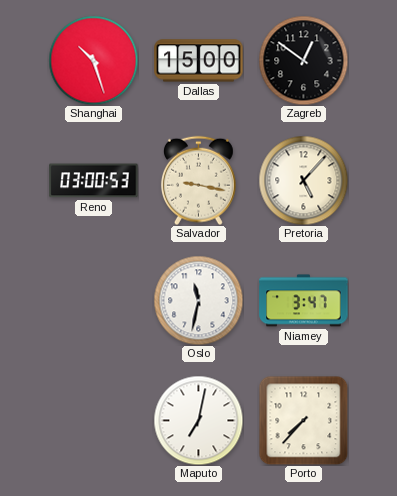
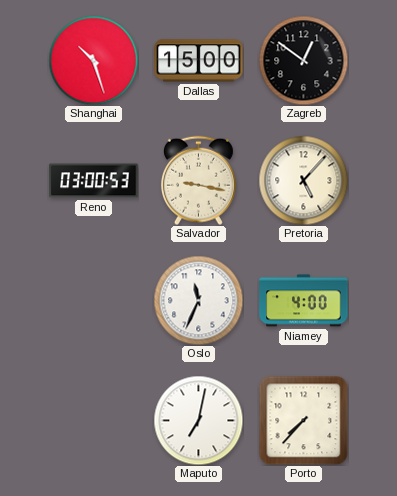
Oslo: 11:32 -> 11:34 (198, 300)
Niamey: 3:47 -> 4:00 (304, 301)
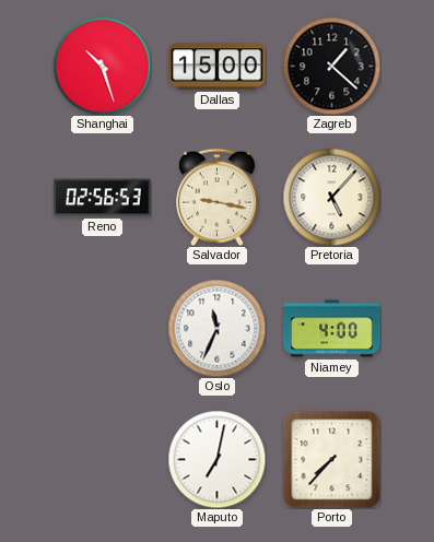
Zagreb: 12:51 -> 1:22 (331, 66)
Reno: 03:00 -> 02:56 (103, 198)
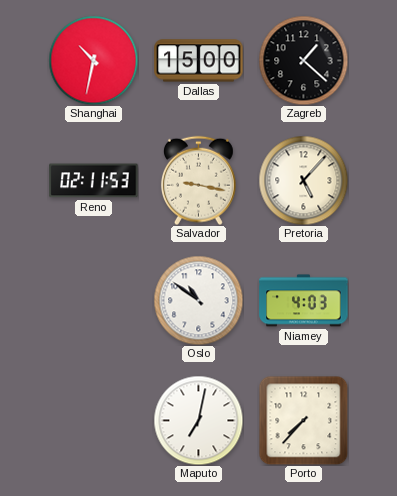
Shanghai: 10:27 -> 10:32 (93, 60)
Reno: 02:56 -> 02:11 (94, 181)
Oslo: 11:34 -> 10:51 (198, 300)
Niamey: 4:00 -> 4:03 (304, 301)
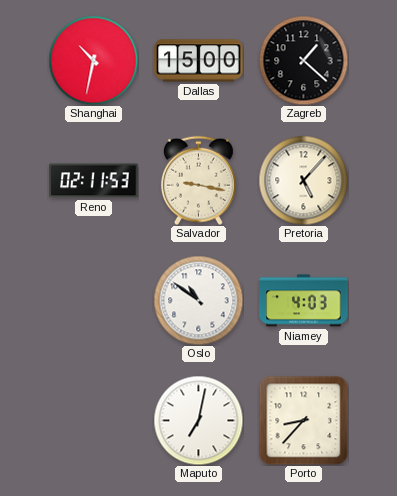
Porto: 7:37 -> 8:37 (303, 420)
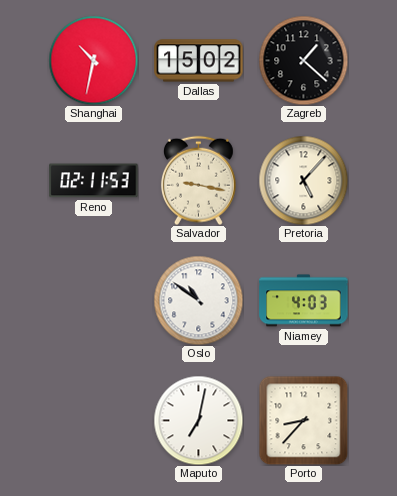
Dallas: 15:00 -> 15:02 (199, 61)
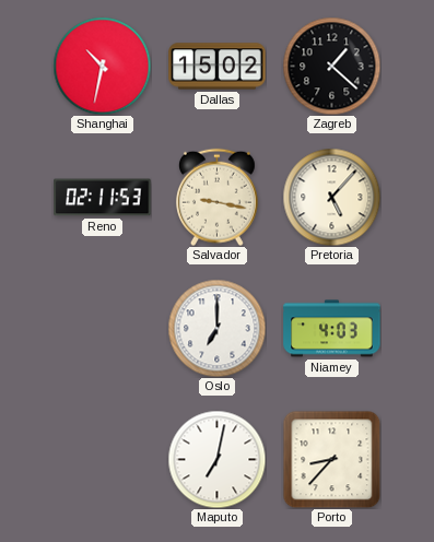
Oslo: 10:51 -> 7:00 (216, 328)
